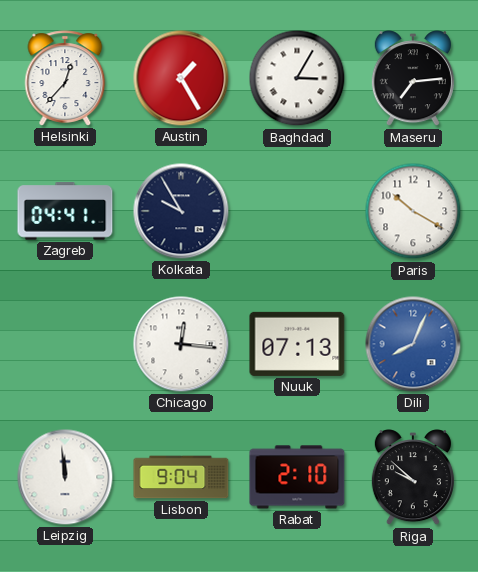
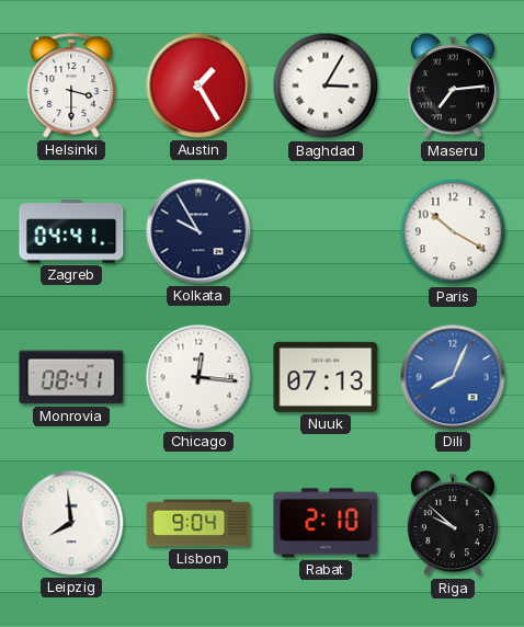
Helsinki: 12:37 -> 3:30 (71, 86)
Monrovia: none -> 08:41 (71, 377)
Leipzig: 11:59 -> 7:59 (71, 523)
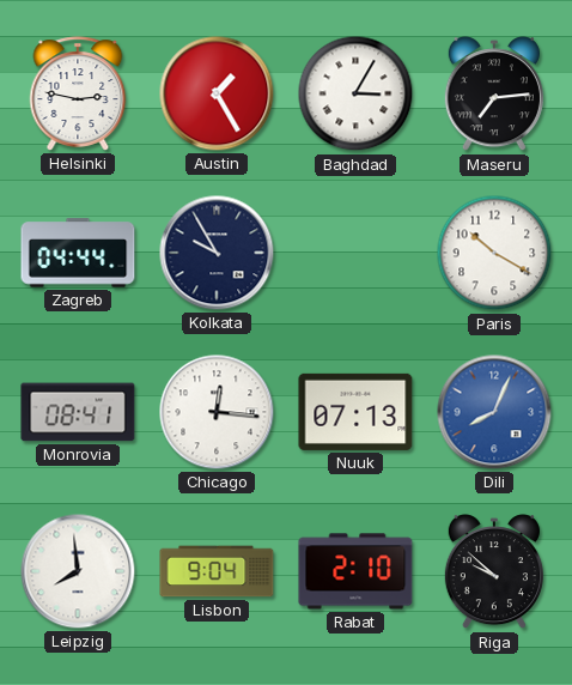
Helsinki: 3:30 -> 2:47 (78, 93)
Zagreb: 04:41 -> 04:44 (78, 253)
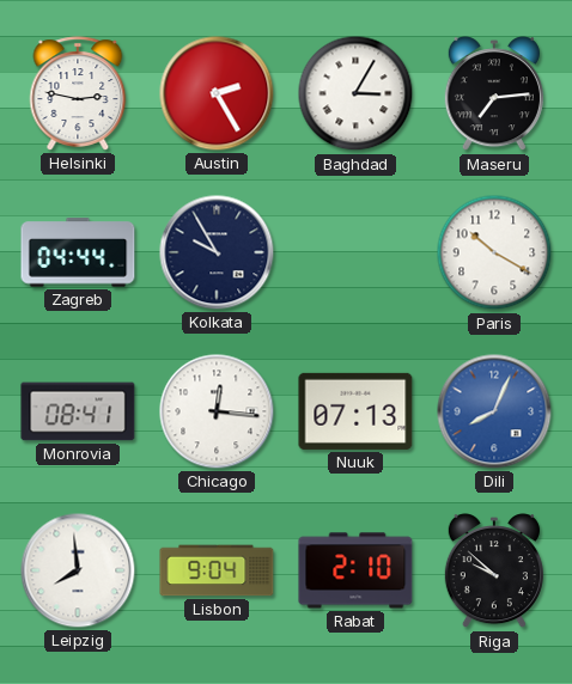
Austin: 1:25 -> 2:25 (217, 93)
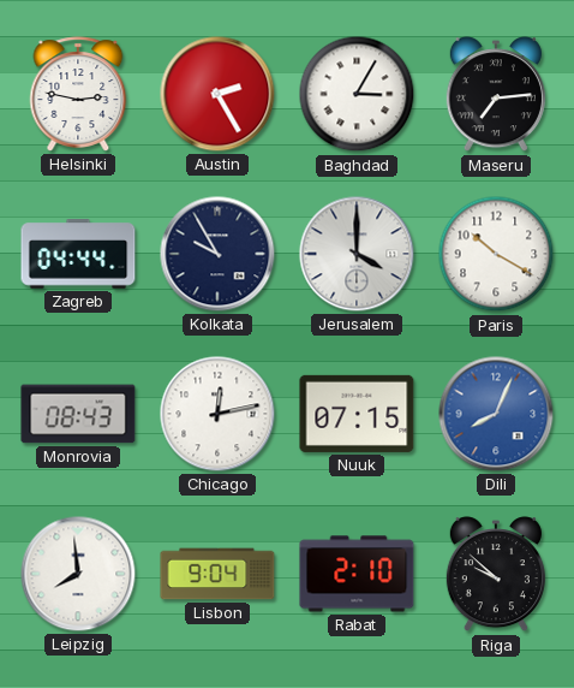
Jerusalem: none -> 4:00 (357, 254)
Monrovia: 08:41 -> 08:43 (78, 414)
Chicago: 12:16 -> 12:13 (217, 414)
Nuuk: 07:13 -> 07:15 (357, 414)
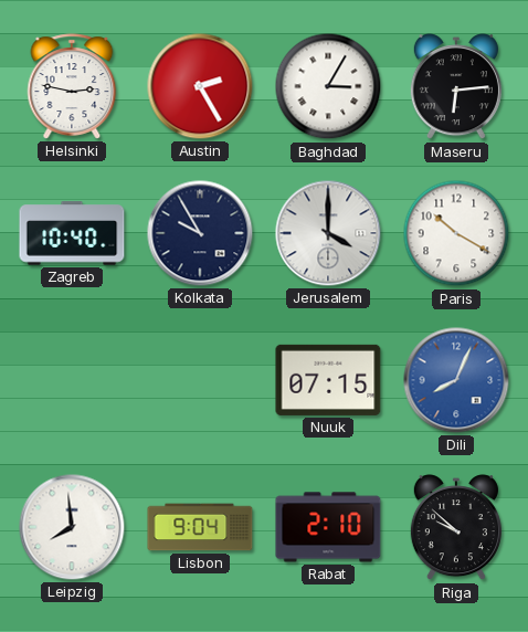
Maseru: 7:14 -> 6:14 (456, 87)
Zagreb: 04:44 -> 10:40 (72, 233)
Monrovia: 08:43 -> none (78, 414)
Chicago: 12:13 -> none (217, 414)
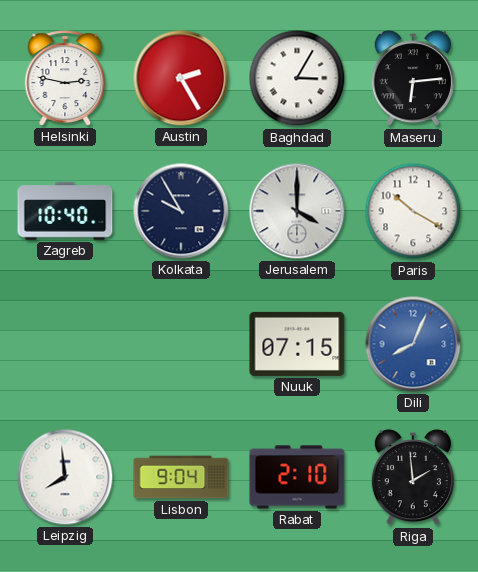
Riga: 9:52 -> 1:59 (413, 478)
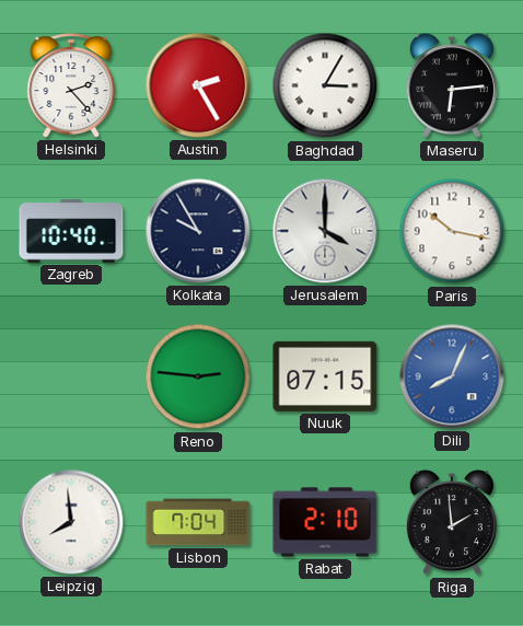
Helsinki: 2:47 -> 2:23 (71, 85)
Paris: 10:20 -> 10:17 (452, 231)
Reno: none -> 2:46 (198, 376)
Lisbon: 9:04 -> 7:04 (198, 522)
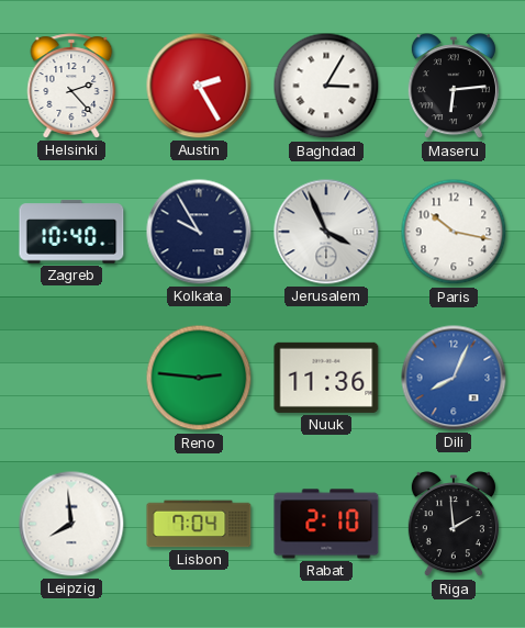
Jerusalem: 4:00 -> 3:56 (326, 232)
Nuuk: 07:15 -> 11:36 (326, 378)
